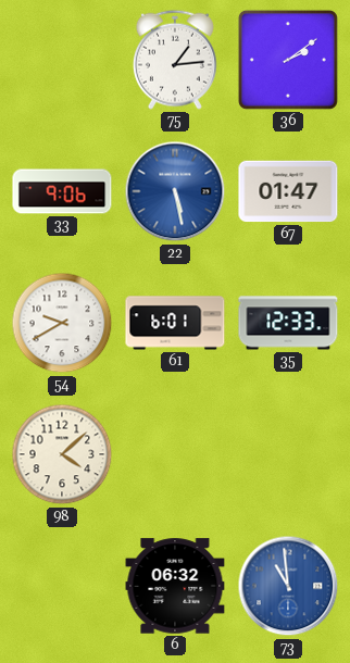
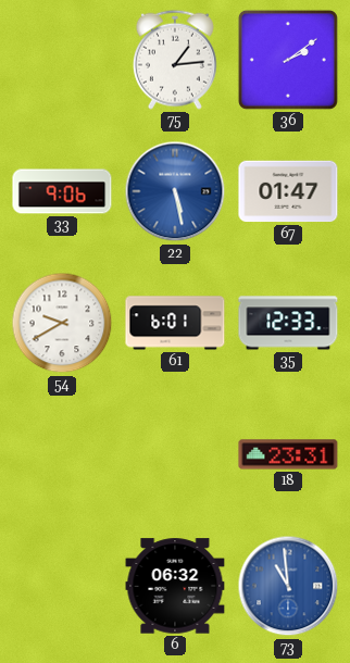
98: 4:08 -> none (62, 454)
18: none -> 23:31 (288, 454)
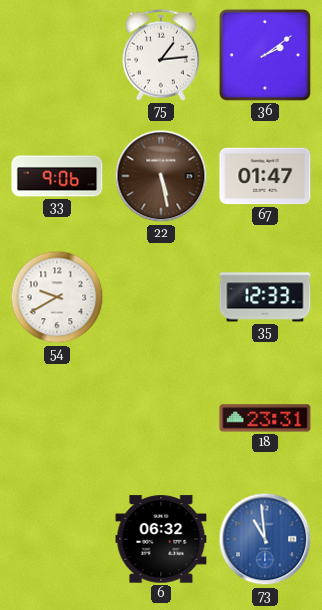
22 dial: blue -> brown (161, 176)
61: 6:01 -> none (175, 323)
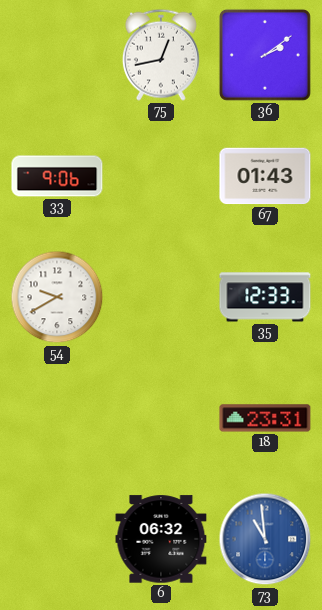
75: 1:14 -> 12:43 (161, 55)
22: 5:28 -> none (161, 176)
67: 01:47 -> 01:43 (265, 176)
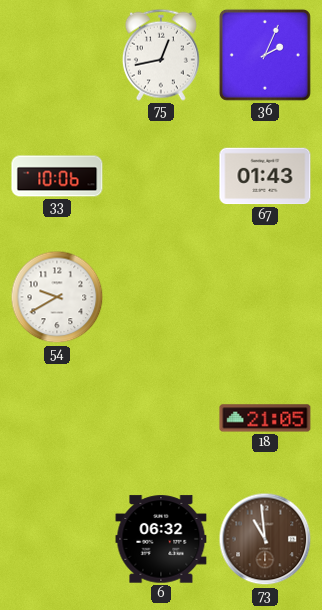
36: 2:09 -> 2:04 (265, 55)
33: 9:06 -> 10:06 (57, 176)
35: 12:33 -> none (265, 297)
18: 23:31 -> 21:05 (265, 418)
73 dial: blue -> brown (265, 539)
